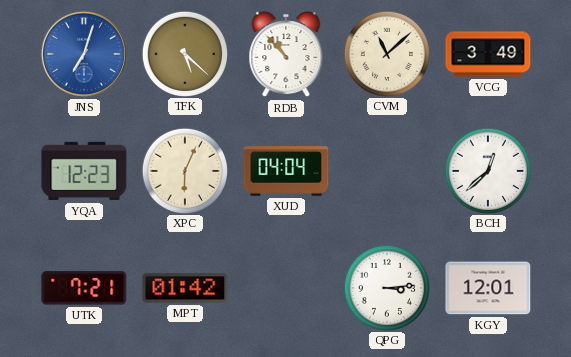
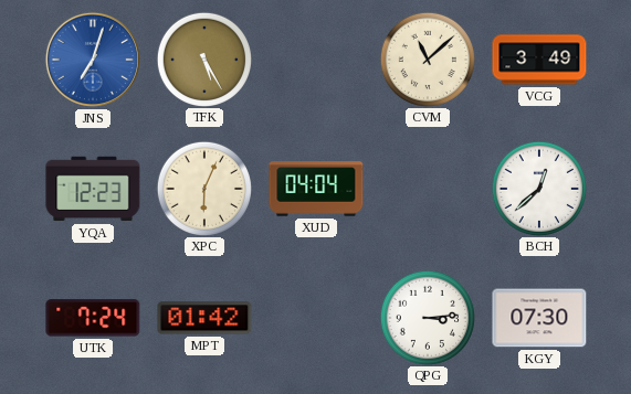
TFK: 5:22 -> 5:25 (203, 58)
RDB: 10:53 -> none (286, 54)
UTK: 7:21 -> 7:24 (93, 318)
KGY: 12:01 -> 07:30 (539, 318)
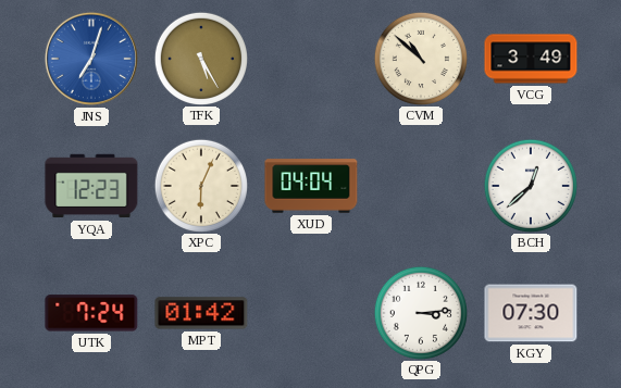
CVM: 11:08 -> 10:52 (420, 58)
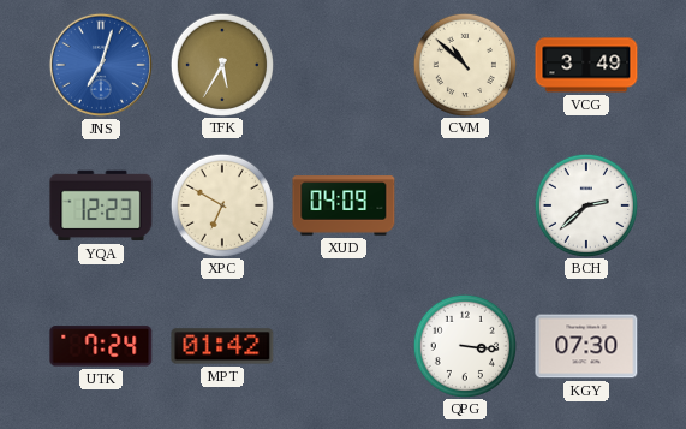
TFK: 5:25 -> 5:35 (221, 64)
XPC: 6:04 -> 6:50 (221, 204)
XUD: 04:04 -> 04:09 (344, 205)
BCH: 12:38 -> 2:38 (585, 204)
QPG: 3:14 -> 3:16 (464, 345)
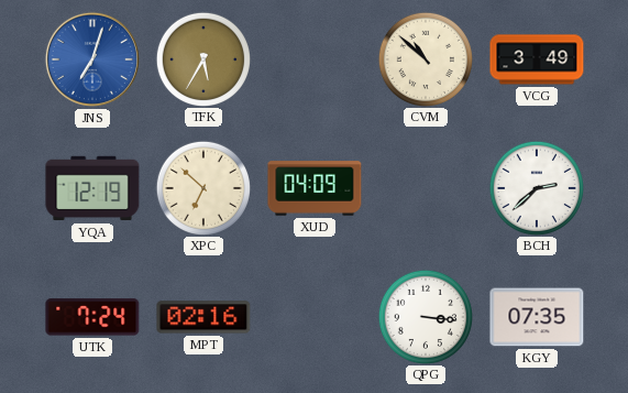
YQA: 12:23 -> 12:19 (92, 188)
XPC: 6:50 -> 6:52 (202, 187)
MPT: 01:42 -> 02:16 (203, 317)
KGY: 07:30 -> 07:35 (537, 317)
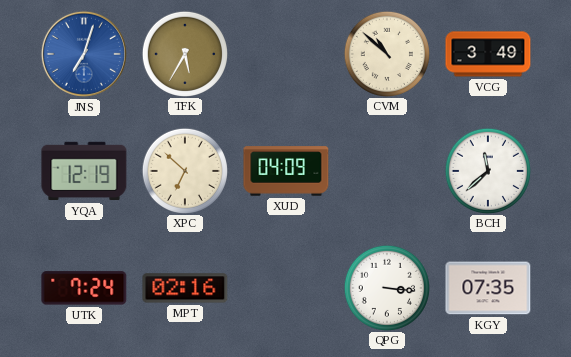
BCH: 2:38 -> 11:38 (487, 170)
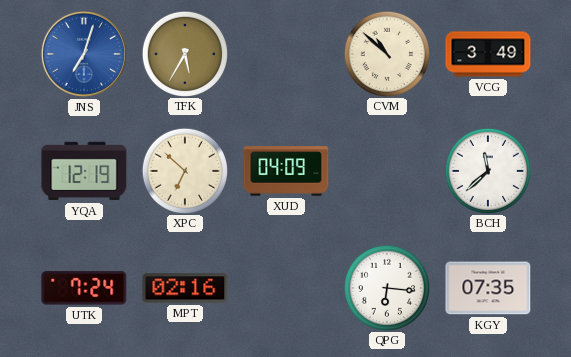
QPG: 3:16 -> 6:16 (386, 287)
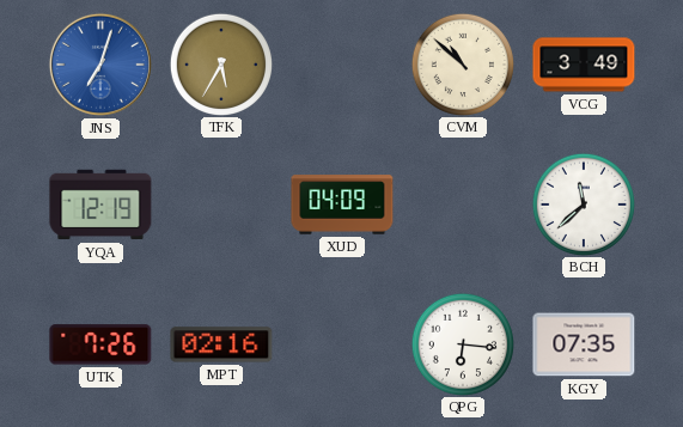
XPC: 6:52 -> none (184, 170)
UTK: 7:24 -> 7:26 (100, 344)
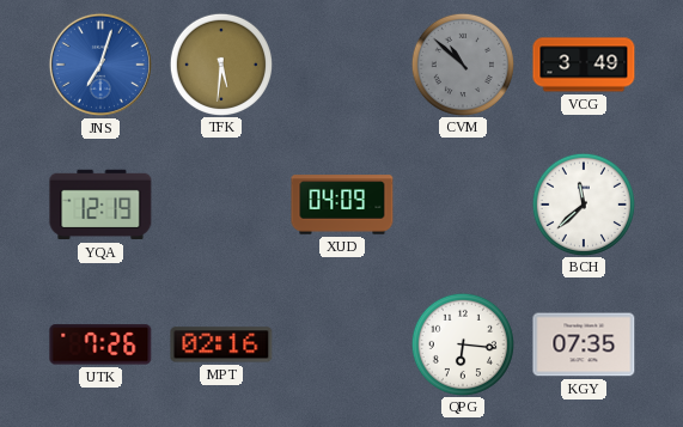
TFK: 5:35 -> 5:31 (220, 63)
CVM dial: cream -> grey (462, 63)
